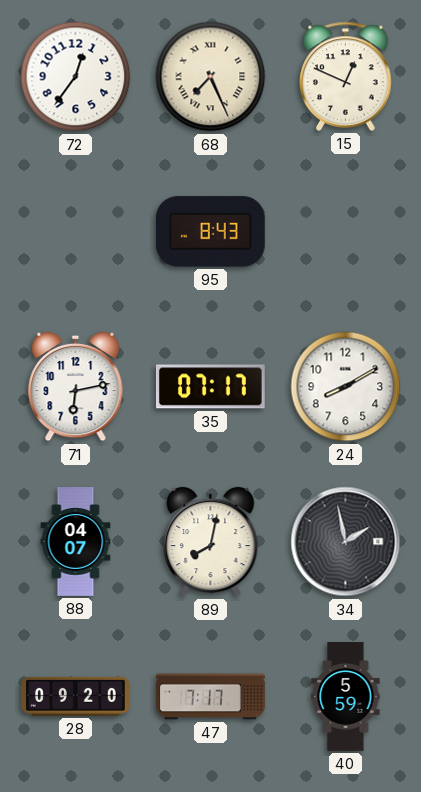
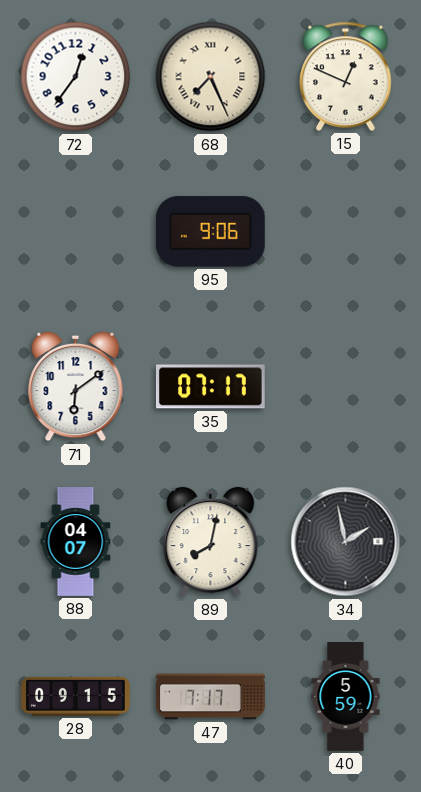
95: 8:43 -> 9:06 (210, 232)
71: 6:13 -> 6:09 (76, 387)
24: 8:10 -> none (346, 387)
28: 09:20 -> 09:15 (76, 696)
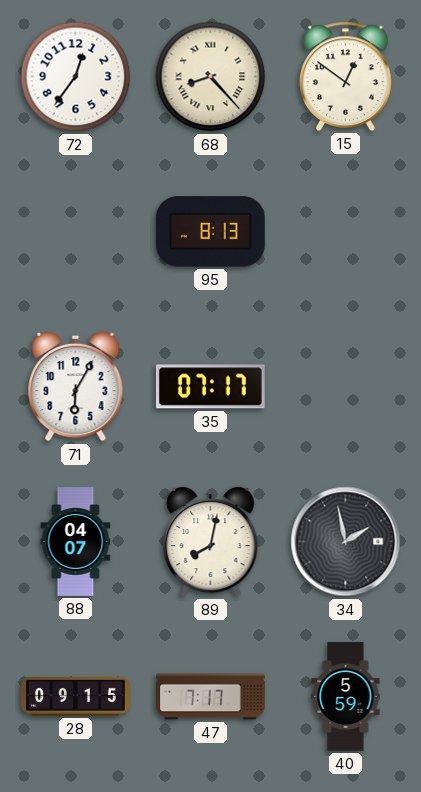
68: 7:26 -> 8:23 (211, 77)
15: 12:49 -> 12:51 (346, 76)
95: 9:06 -> 8:13 (210, 232)
71: 6:09 -> 6:05 (76, 387)
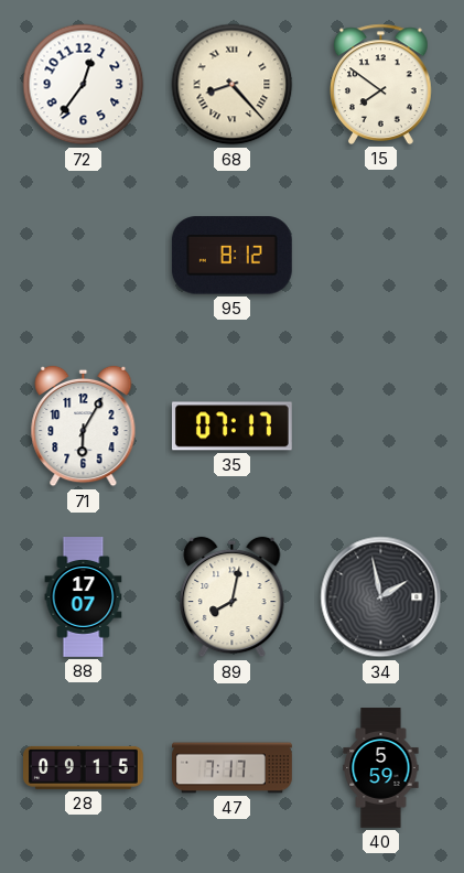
15: 12:51 -> 7:51 (381, 84)
95: 8:13 -> 8:12 (231, 256)
88: 04:07 -> 17:07 (84, 597)
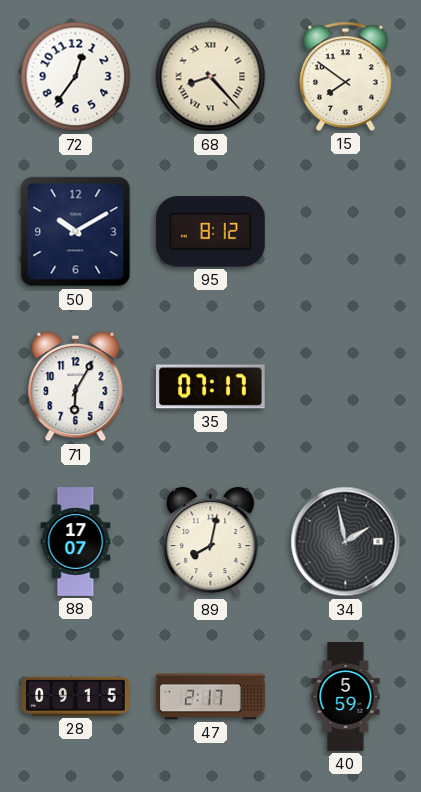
50: none -> 10:10 (76, 232)
47: 7:17 -> 2:17 (211, 697)
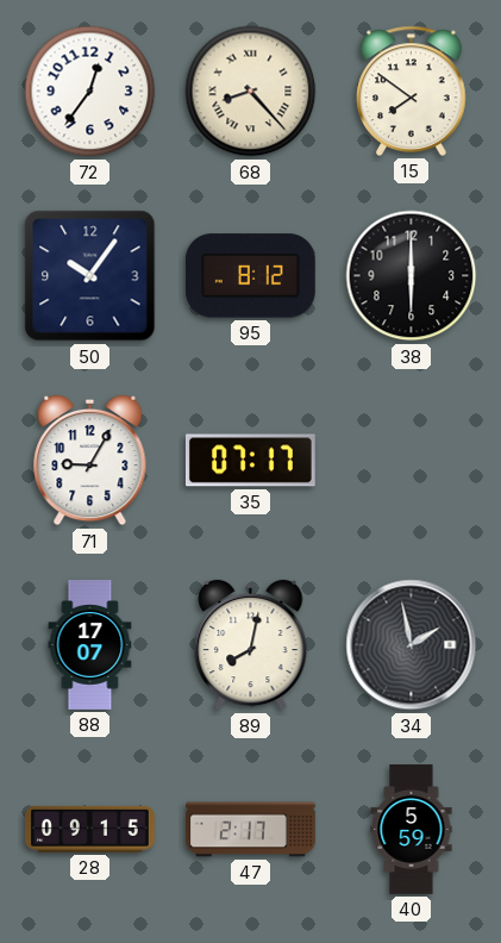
50: 10:10 -> 10:06 (90, 276)
38: none -> 6:00 (412, 276)
71: 6:05 -> 9:05 (90, 461)
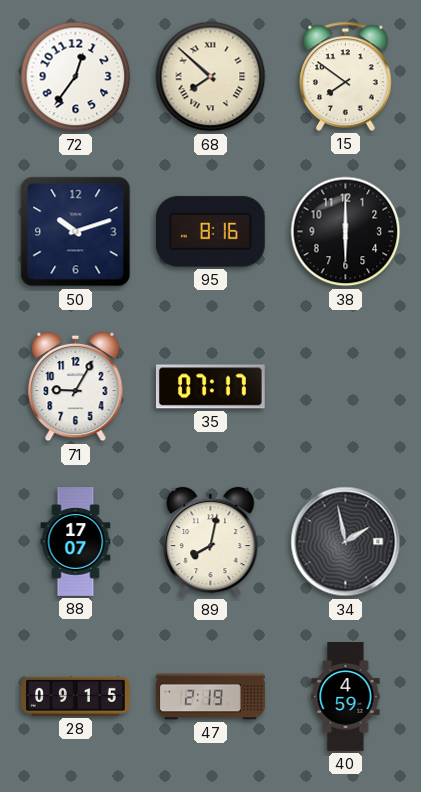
68: 8:23 -> 7:52 (211, 77)
50: 10:06 -> 10:12 (76, 232)
95: 8:12 -> 8:16 (210, 232)
47: 2:17 -> 2:19 (211, 697)
40: 5:59 -> 4:59 (346, 697)
